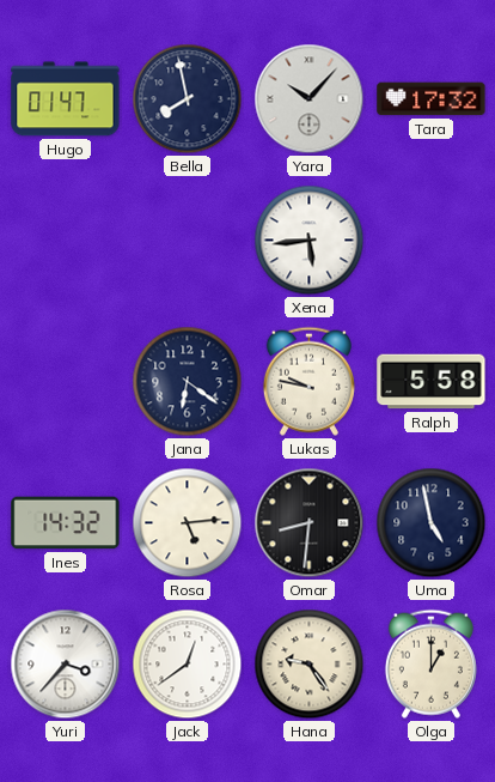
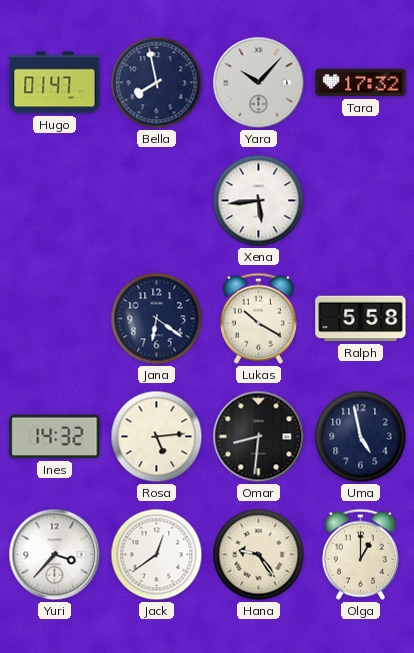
Lukas: 9:47 -> 10:20 (258, 318)
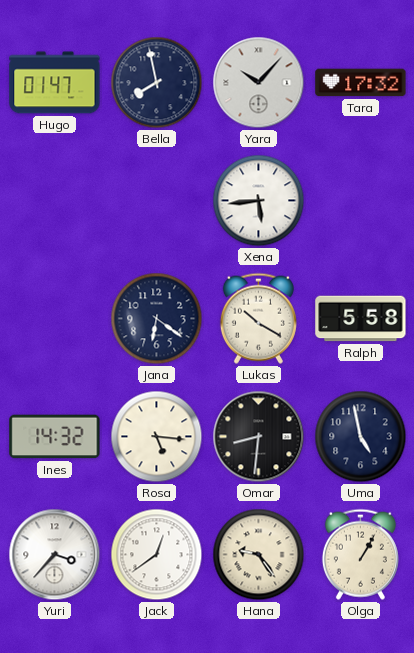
Rosa: 5:14 -> 5:16 (157, 437)
Olga: 1:00 -> 1:05 (360, 554)
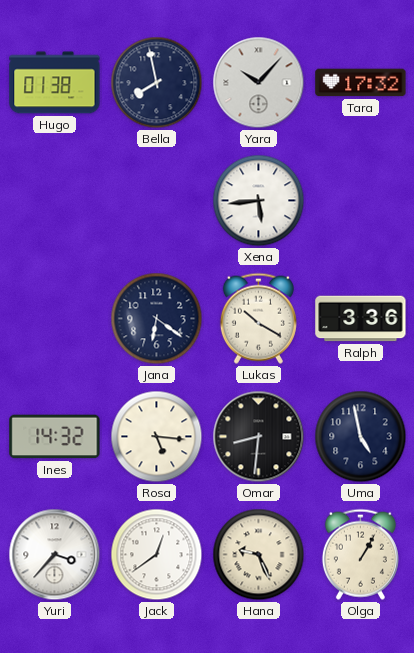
Hugo: 01:47 -> 01:38 (55, 83)
Ralph: 5:58 -> 3:36 (361, 319)
Hana: 9:24 -> 9:26 (259, 555)
